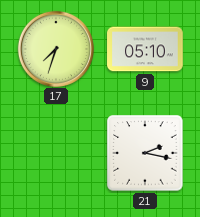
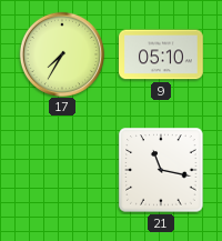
17: 7:33 -> 7:35 (61, 53)
21: 2:17 -> 11:17 (161, 170)
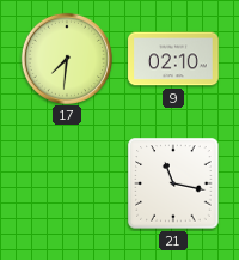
17: 7:35 -> 7:31 (66, 58)
9: 05:10 -> 02:10 (173, 59)
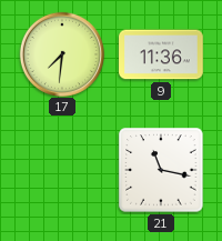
9: 02:10 -> 11:36 (161, 54)
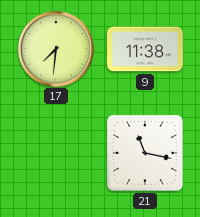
9: 11:36 -> 11:38 (145, 49)
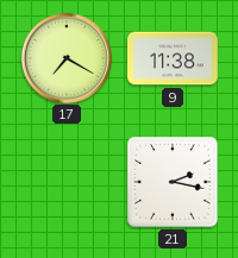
17: 7:31 -> 7:20 (65, 57)
21: 11:17 -> 2:17 (173, 182)
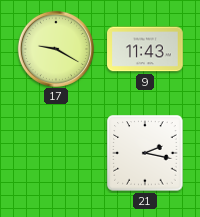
17: 7:20 -> 9:20 (55, 48)
9: 11:38 -> 11:43 (145, 49)
